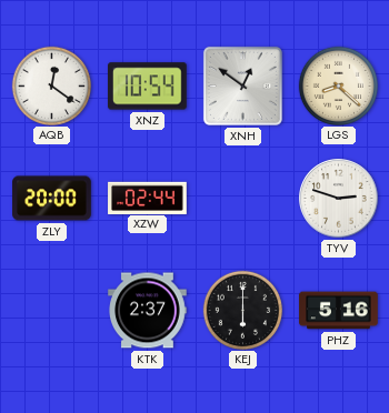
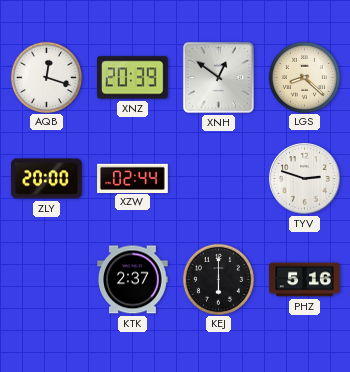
AQB: 12:21 -> 12:18 (46, 77)
XNZ: 10:54 -> 20:39 (133, 78)
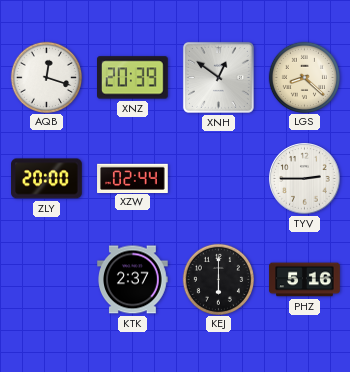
TYV: 2:48 -> 2:45 (305, 179)
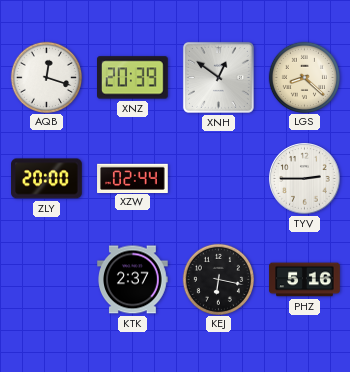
KEJ: 6:00 -> 6:17 (218, 279)
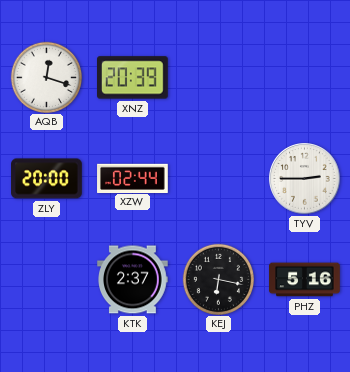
XNH: 12:51 -> none (218, 77)
LGS: 8:22 -> none (304, 77)
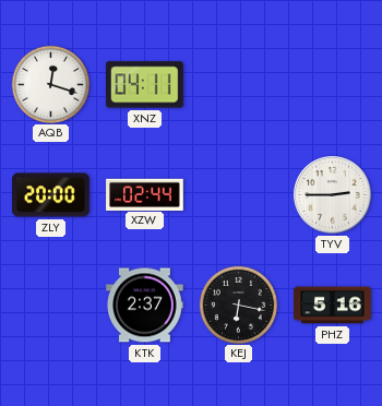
XNZ: 20:39 -> 04:11 (145, 85)
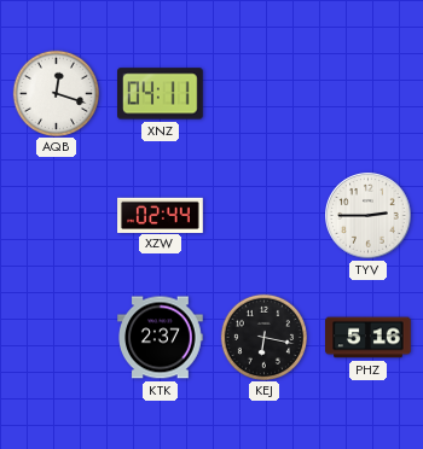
ZLY: 20:00 -> none (51, 195)
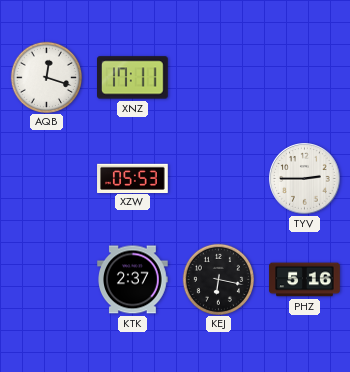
XNZ: 04:11 -> 17:11 (133, 78)
XZW: 02:44 -> 05:53 (133, 178)
